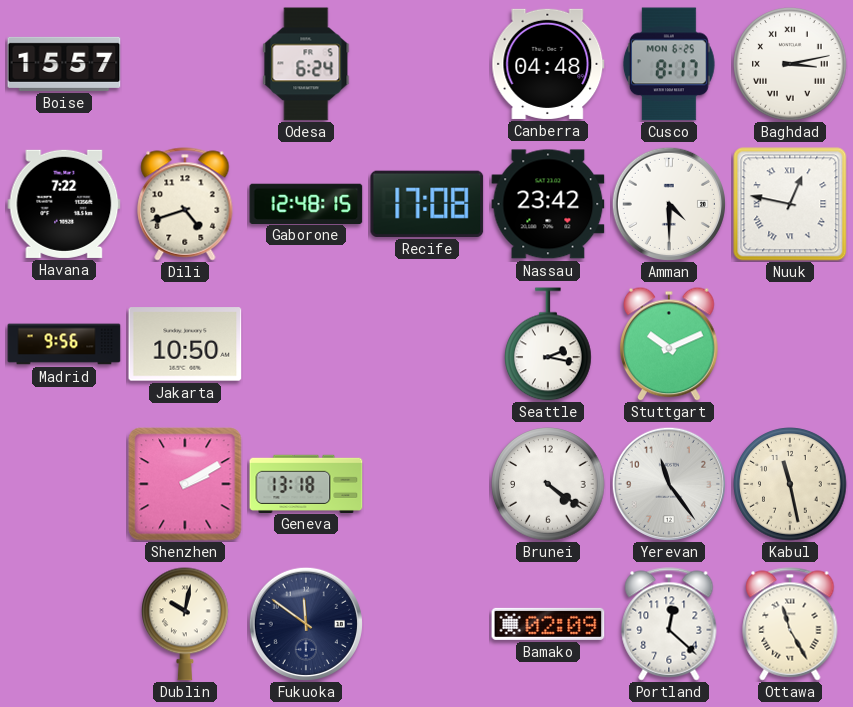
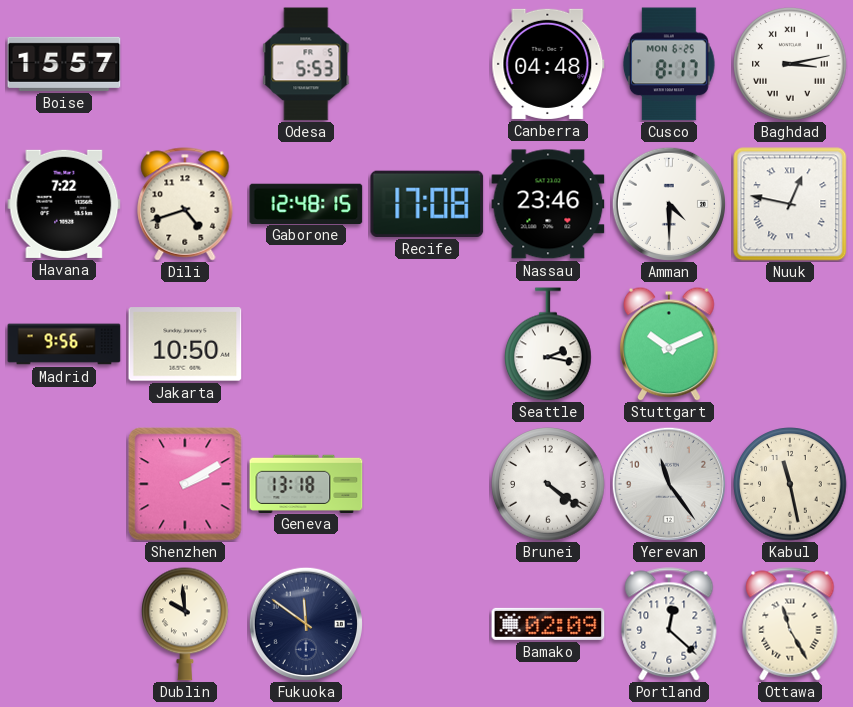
Odesa: 6:24 -> 5:53 (306, 64)
Nassau: 23:42 -> 23:46 (548, 204)
Dublin: 10:02 -> 9:59 (186, 624)
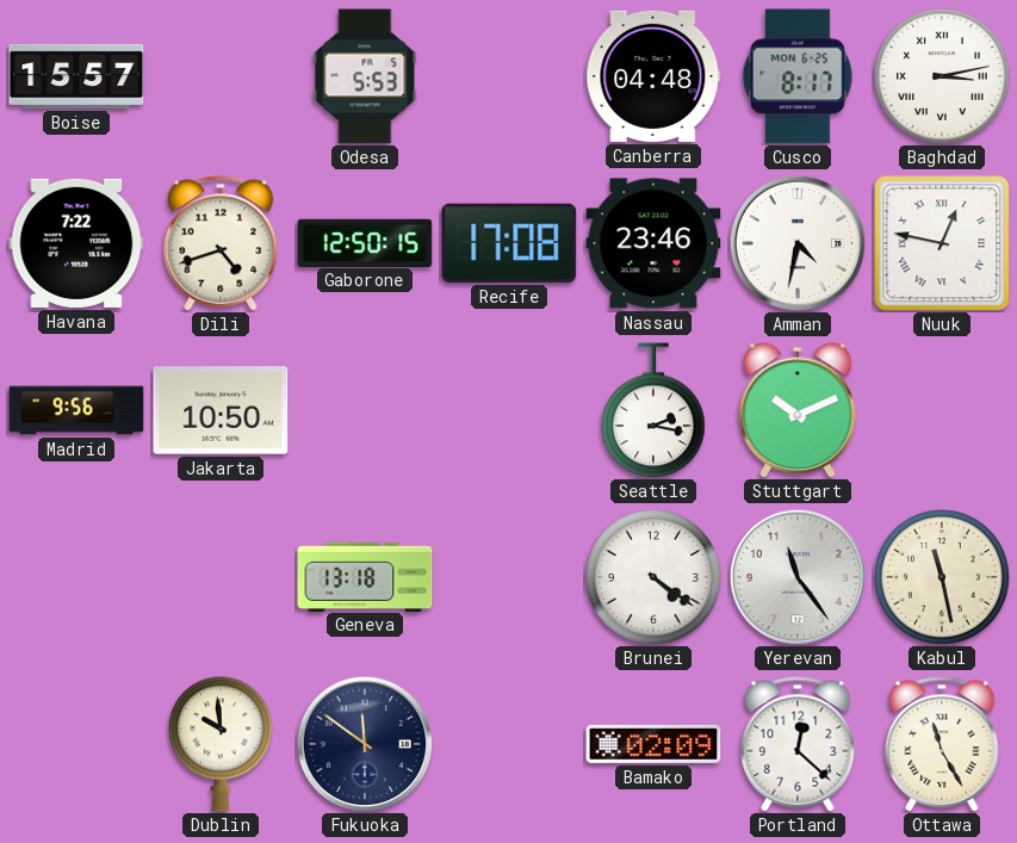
Gaborone: 12:48 -> 12:50 (365, 242)
Amman: 4:30 -> 4:32 (798, 243)
Shenzhen: 2:10 -> none (185, 484)
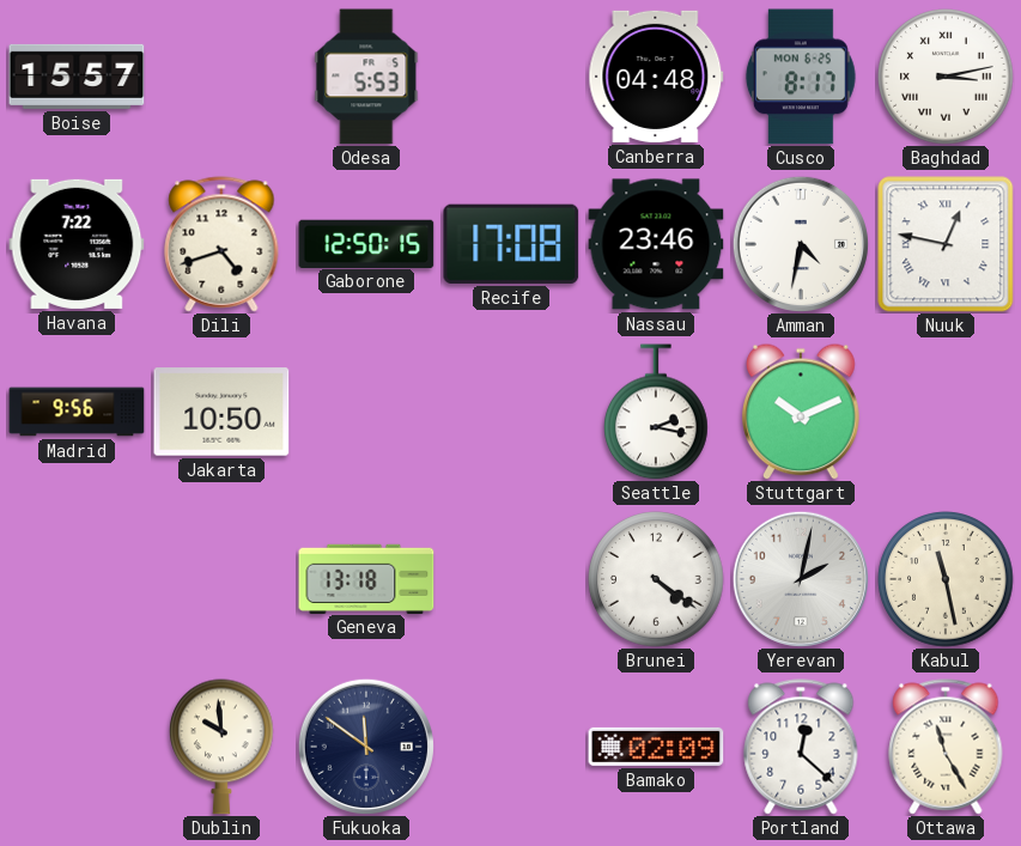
Yerevan: 11:24 -> 2:02 (801, 579)
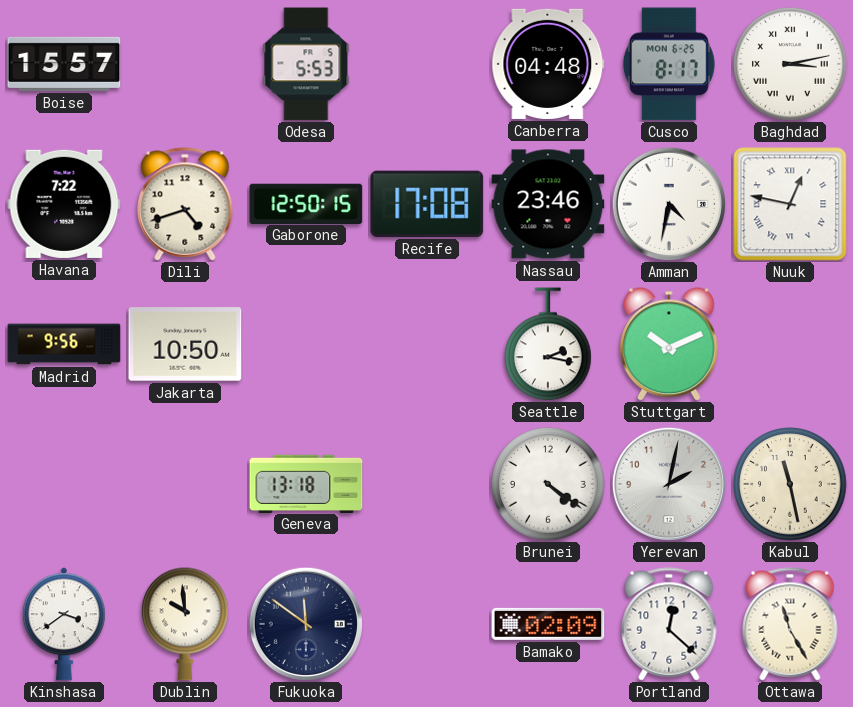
Kinshasa: none -> 3:39 (64, 624)
